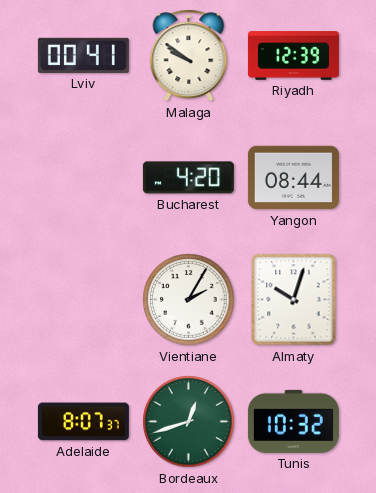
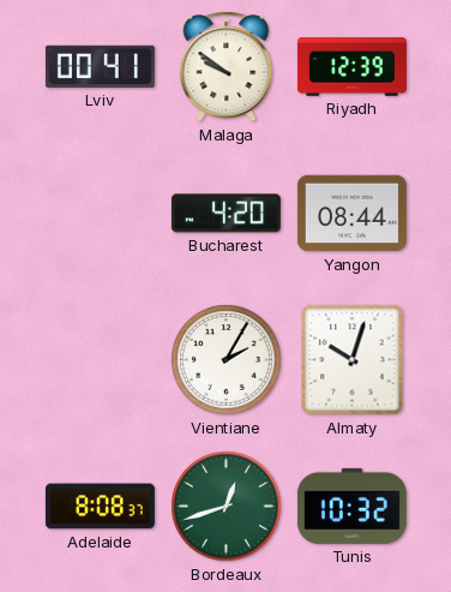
Adelaide: 8:07 -> 8:08 (100, 507)
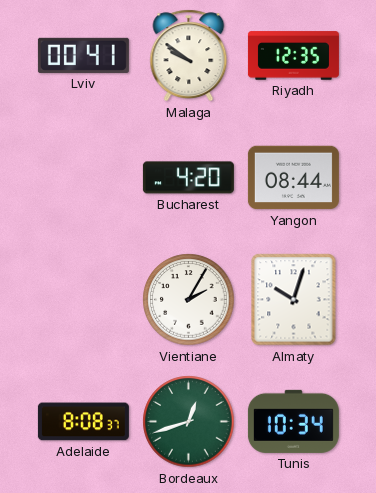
Riyadh: 12:39 -> 12:35 (293, 56)
Tunis: 10:32 -> 10:34 (293, 421)
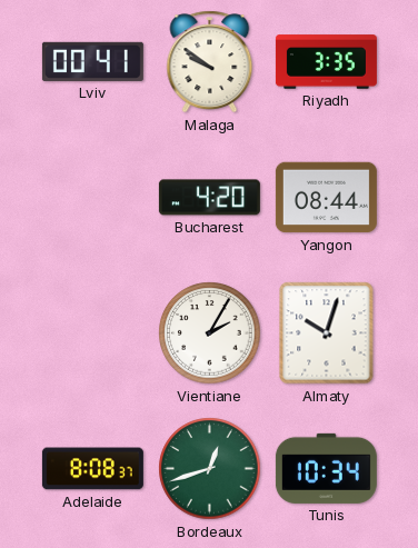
Riyadh: 12:35 -> 3:35 (326, 62)
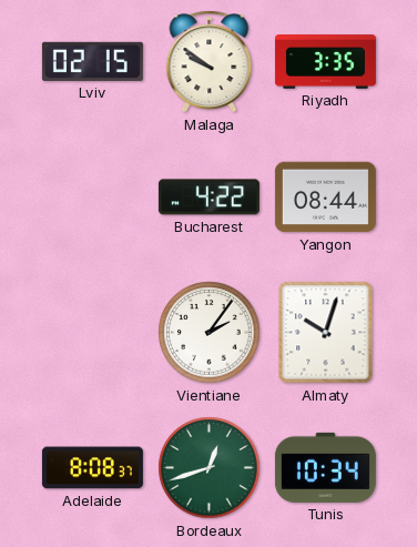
Lviv: 00:41 -> 02:15 (92, 61)
Bucharest: 4:20 -> 4:22 (208, 197)
Vientiane: 2:05 -> 2:06 (210, 333)
